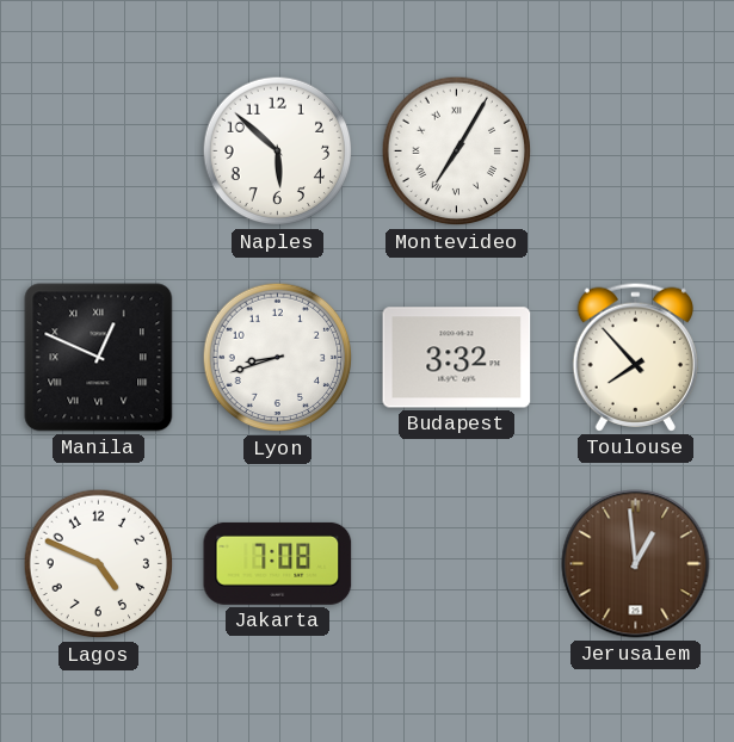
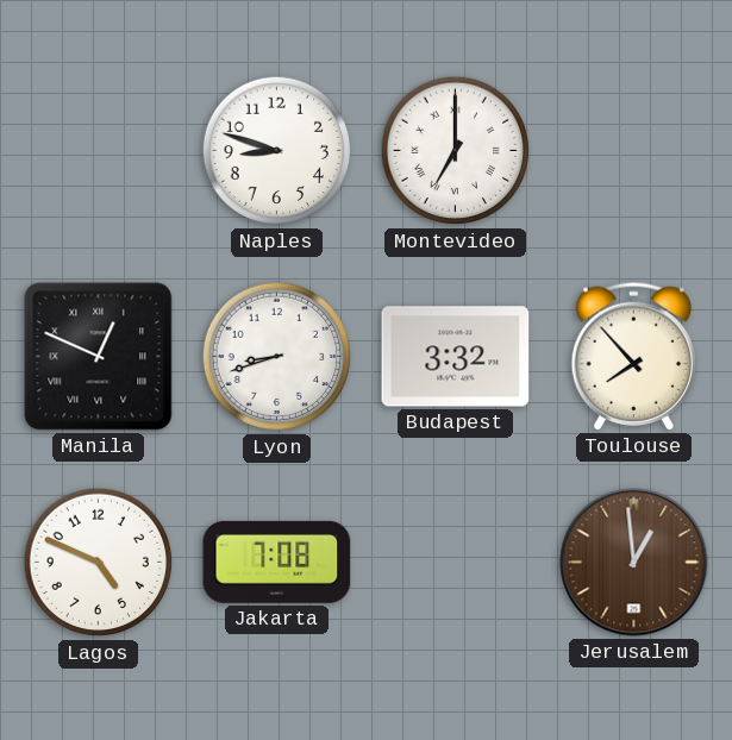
Naples: 5:52 -> 8:48 (277, 151)
Montevideo: 7:05 -> 7:00 (456, 151)
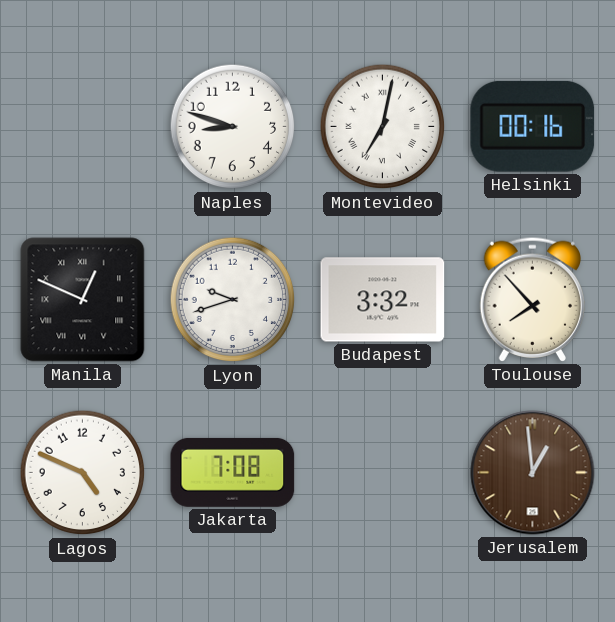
Montevideo: 7:00 -> 7:02 (383, 127)
Helsinki: none -> 00:16 (533, 126)
Lyon: 8:42 -> 9:42 (233, 300)
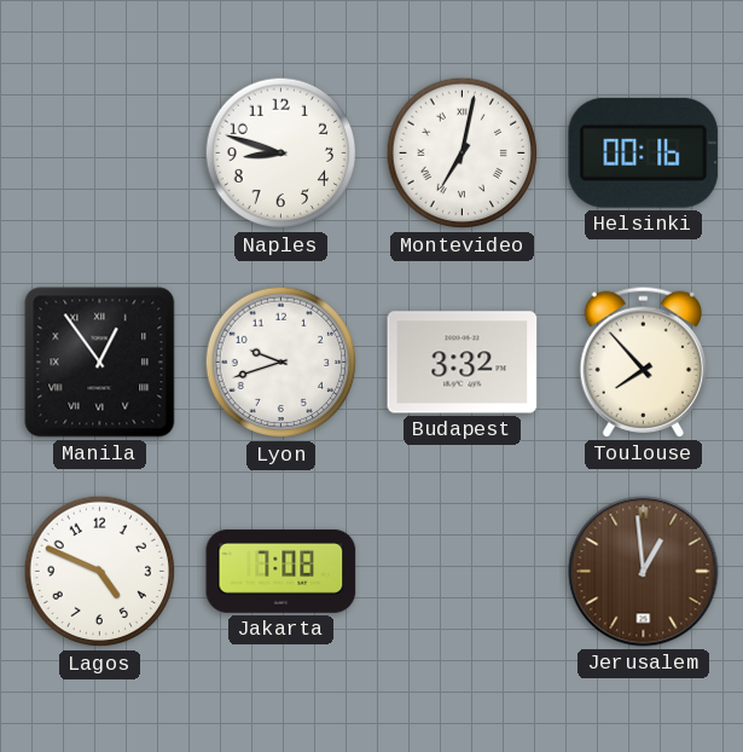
Manila: 12:49 -> 12:54 (100, 363)
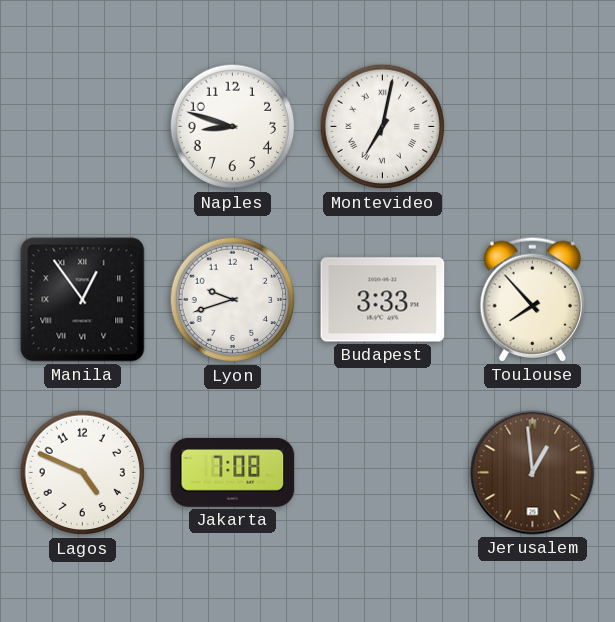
Helsinki: 00:16 -> none (644, 152)
Budapest: 3:32 -> 3:33 (383, 300)
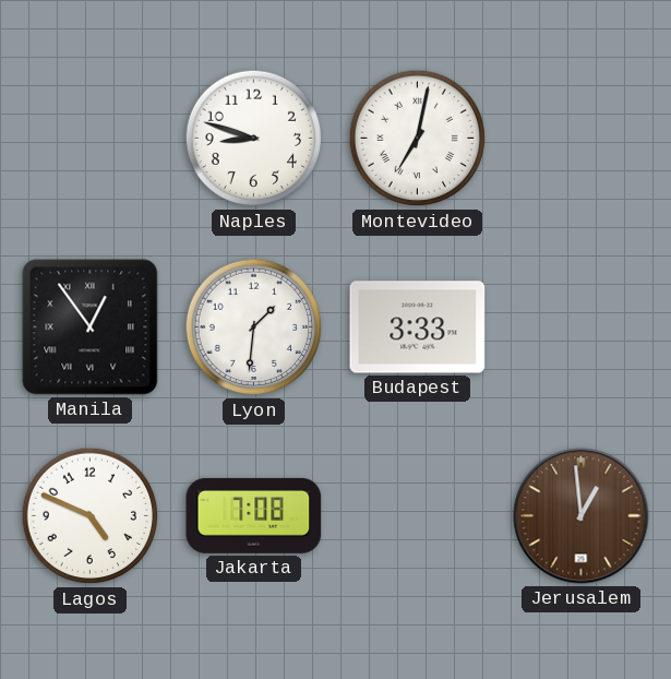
Lyon: 9:42 -> 1:31 (254, 327)
Toulouse: 7:53 -> none (532, 299)
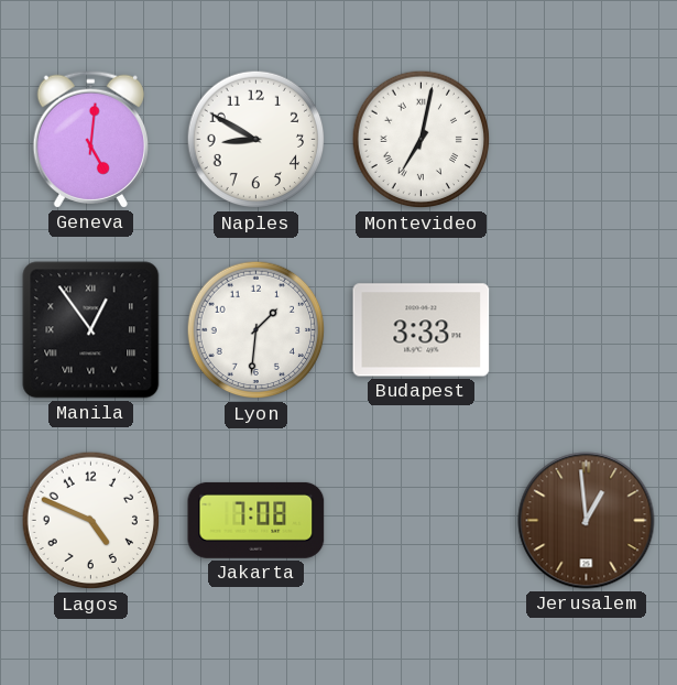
Geneva: none -> 5:01 (90, 139)
Naples: 8:48 -> 8:50 (256, 140)
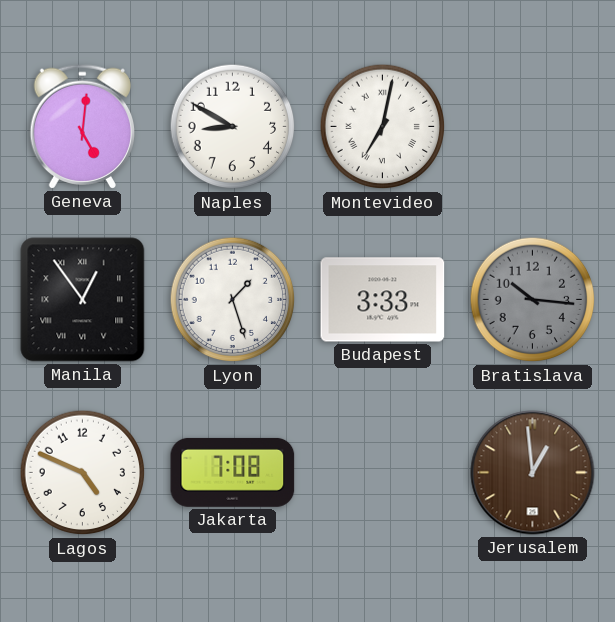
Lyon: 1:31 -> 1:27 (233, 300)
Bratislava: none -> 10:16 (533, 300)
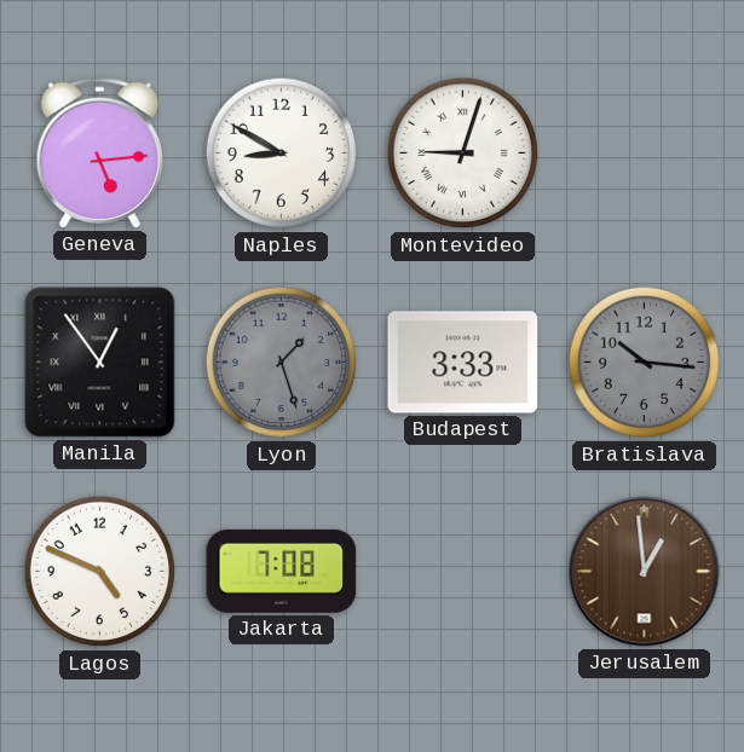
Geneva: 5:01 -> 5:14 (99, 152)
Montevideo: 7:02 -> 9:03 (463, 154)
Lyon dial: white -> grey (282, 363)
